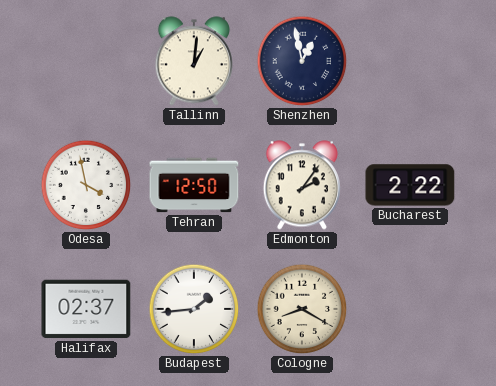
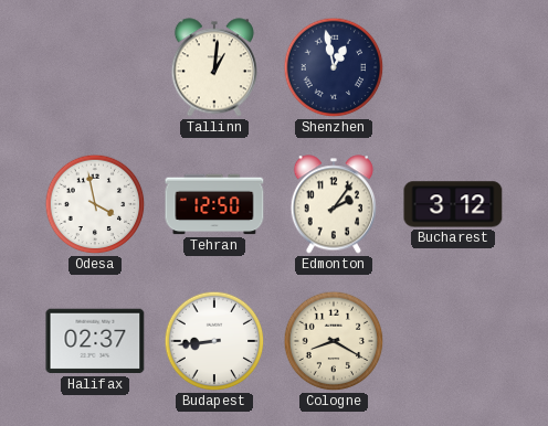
Bucharest: 2:22 -> 3:12 (453, 204)
Budapest: 1:44 -> 8:44 (214, 341)
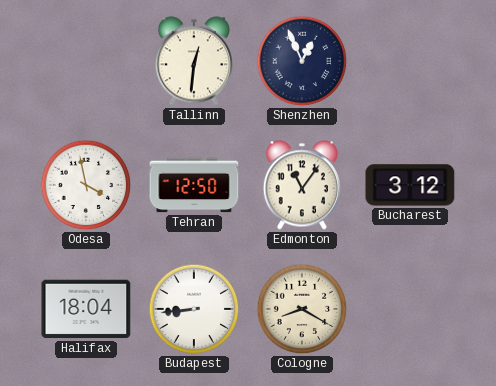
Tallinn: 1:01 -> 12:31 (194, 61)
Shenzhen: 12:58 -> 12:56 (302, 61)
Edmonton: 2:06 -> 11:06 (302, 185)
Halifax: 02:37 -> 18:04 (86, 309)
